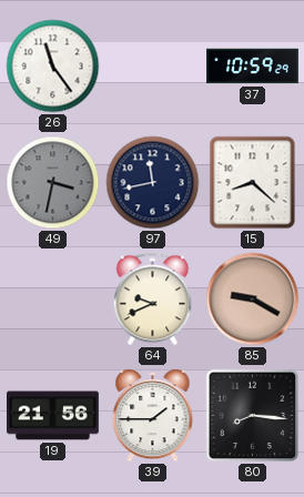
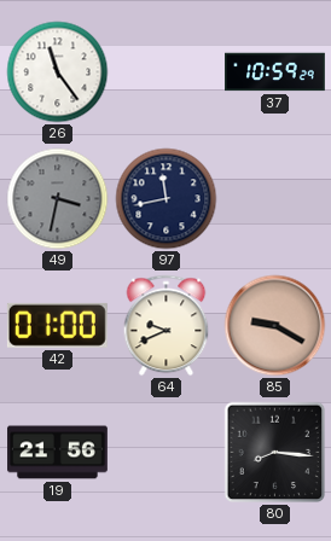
15: 8:22 -> none (253, 183)
42: none -> 01:00 (57, 325)
39: 1:45 -> none (153, 416)
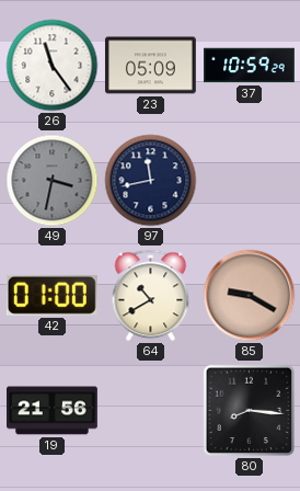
23: none -> 05:09 (151, 66)
64: 9:41 -> 10:40 (151, 296)
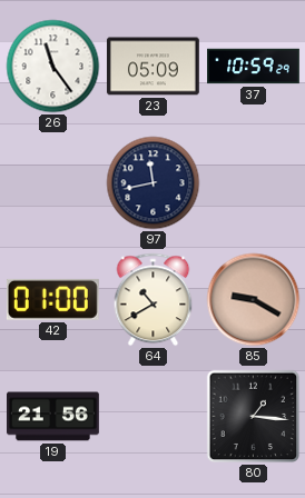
49: 3:32 -> none (53, 181)
80: 8:16 -> 1:16 (254, 417)
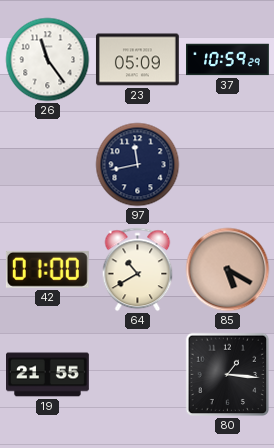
85: 9:20 -> 5:20 (228, 270)
19: 21:56 -> 21:55 (48, 375)
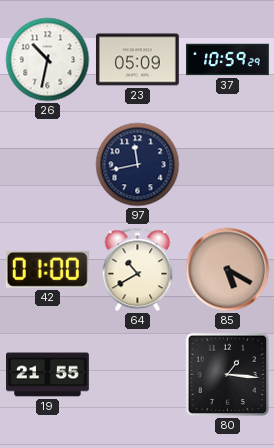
26: 11:24 -> 10:32 (48, 60)
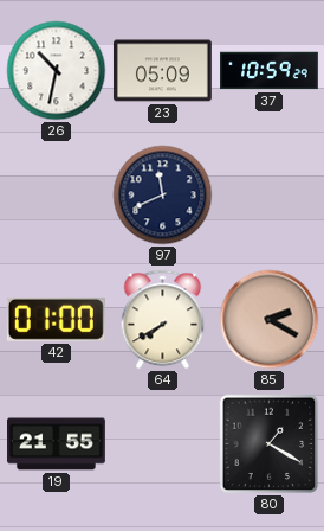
97: 11:43 -> 11:41 (163, 196)
64: 10:40 -> 7:40 (163, 320)
85: 5:20 -> 2:20 (270, 320)
80: 1:16 -> 1:20 (270, 444)
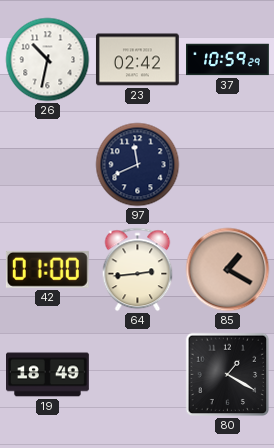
23: 05:09 -> 02:42 (138, 60)
64: 7:40 -> 2:44 (138, 270)
85: 2:20 -> 1:20 (228, 270)
19: 21:55 -> 18:49 (48, 375)
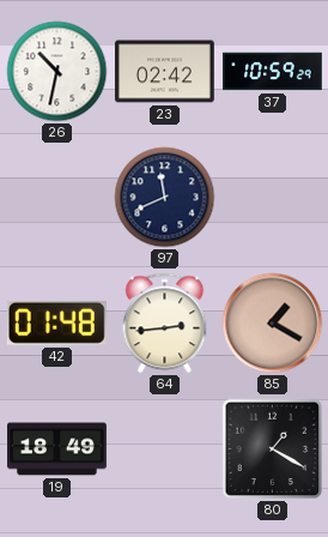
42: 01:00 -> 01:48 (56, 322)
